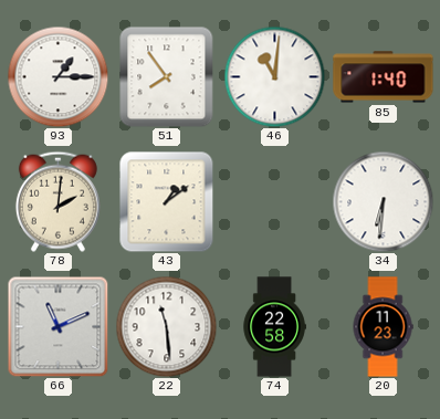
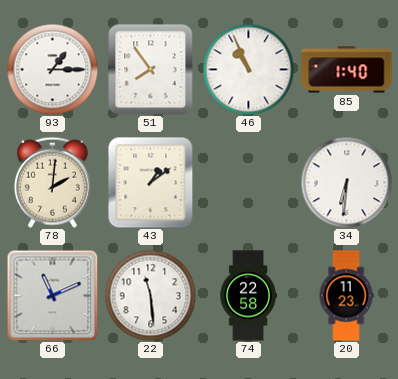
46: 11:01 -> 10:56 (248, 69)
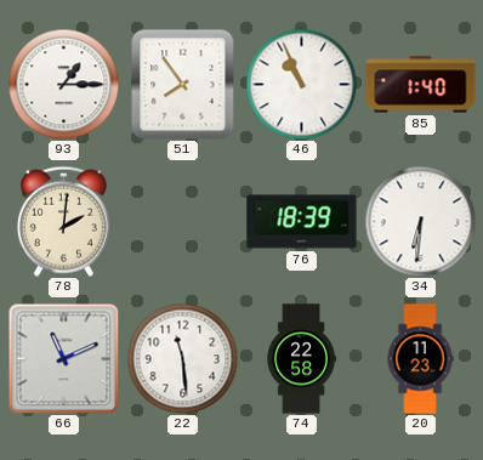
43: 1:09 -> none (151, 182)
76: none -> 18:39 (302, 222)
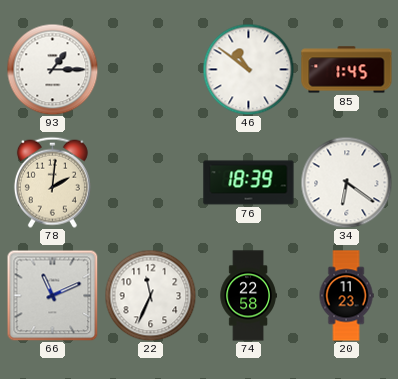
51: 7:54 -> none (183, 84)
46: 10:56 -> 10:51 (248, 69)
85: 1:40 -> 1:45 (347, 70)
34: 6:31 -> 6:21 (346, 182)
22: 11:29 -> 11:34 (150, 295)
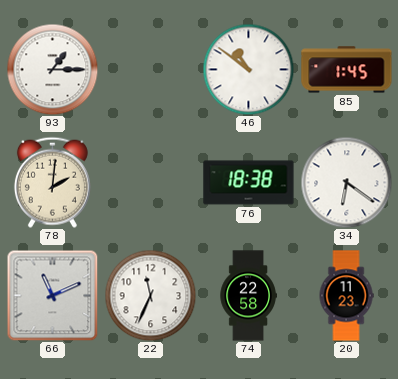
76: 18:39 -> 18:38 (249, 183)
